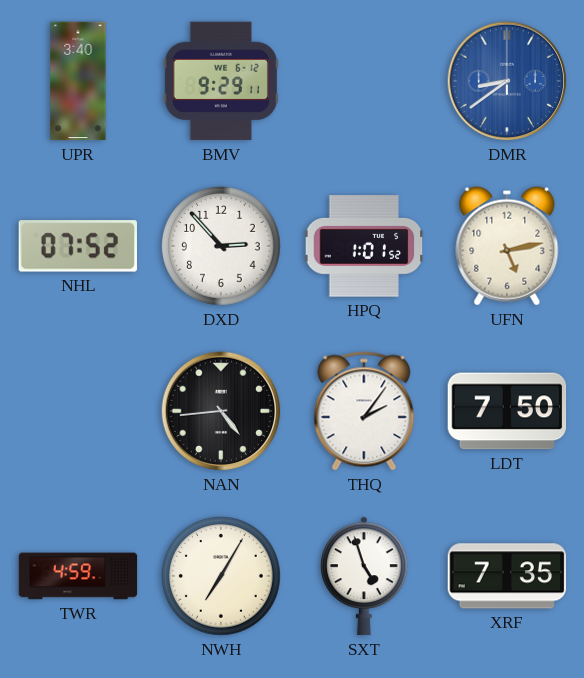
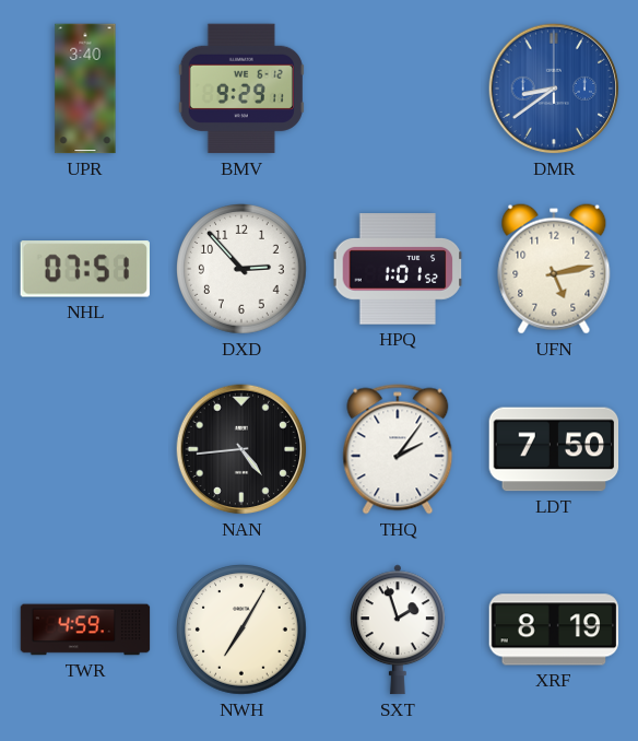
NHL: 07:52 -> 07:51 (84, 269)
SXT: 4:57 -> 1:57 (398, 630)
XRF: 7:35 -> 8:19 (554, 630)
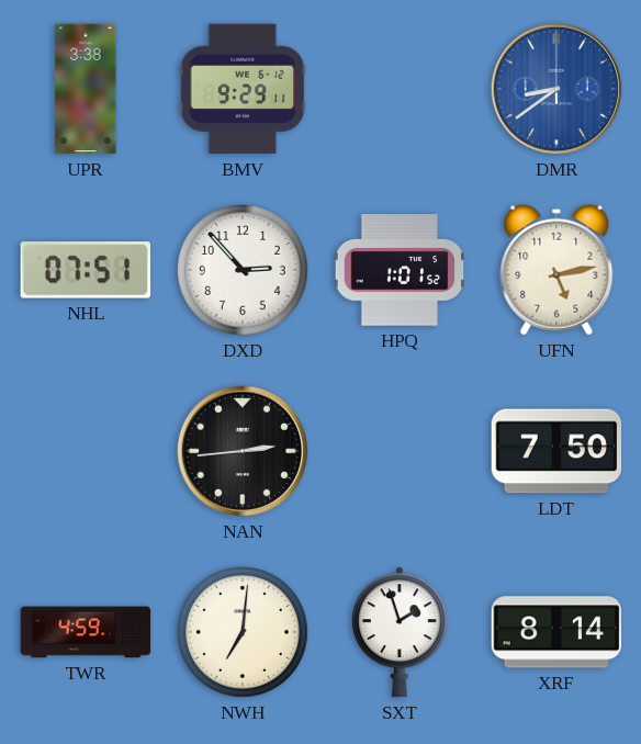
UPR: 3:40 -> 3:38 (86, 89)
NAN: 4:44 -> 2:44 (243, 451)
THQ: 2:06 -> none (398, 449)
NWH: 7:05 -> 7:01 (244, 633)
XRF: 8:19 -> 8:14 (556, 632)
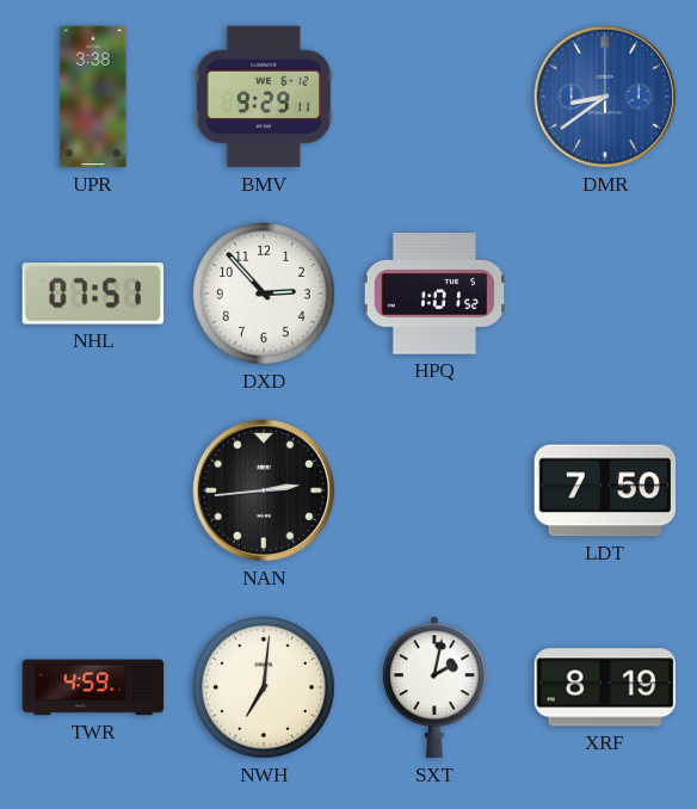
UFN: 5:13 -> none (556, 270)
SXT: 1:57 -> 2:02 (434, 687)
XRF: 8:14 -> 8:19 (605, 687)
